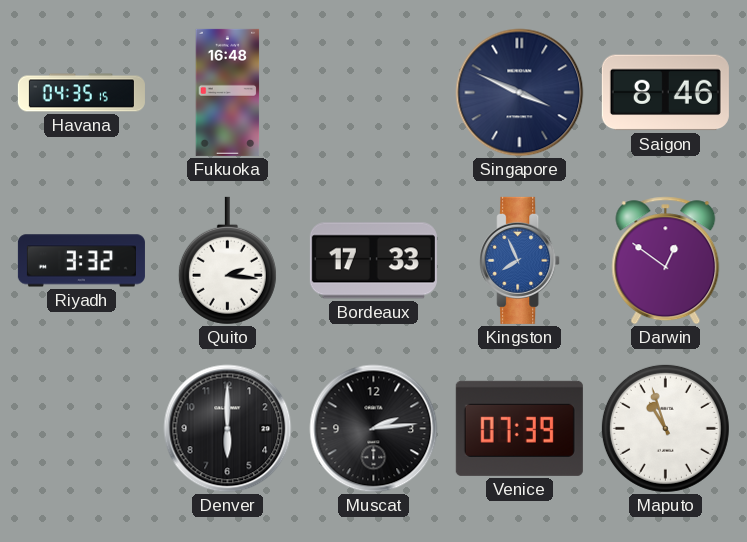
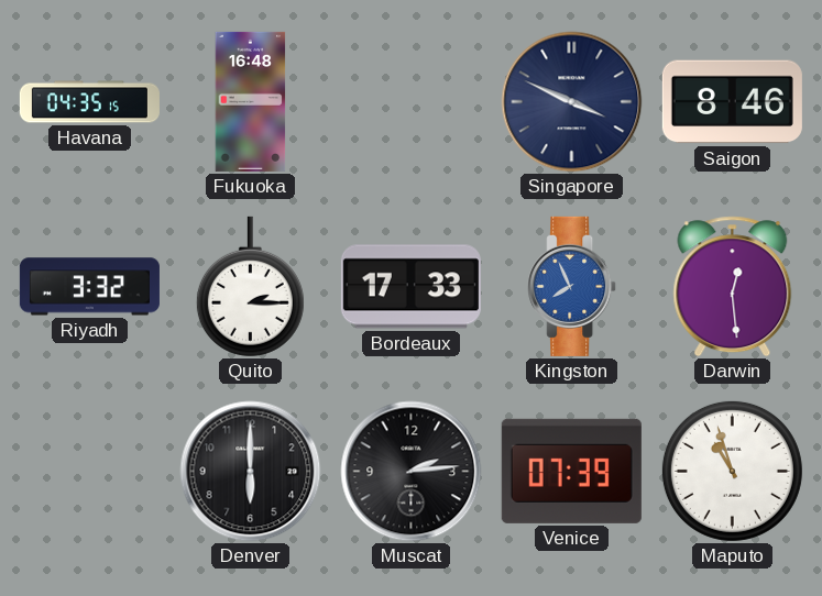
Quito: 2:16 -> 2:15 (250, 287)
Darwin: 12:51 -> 12:29 (733, 287)
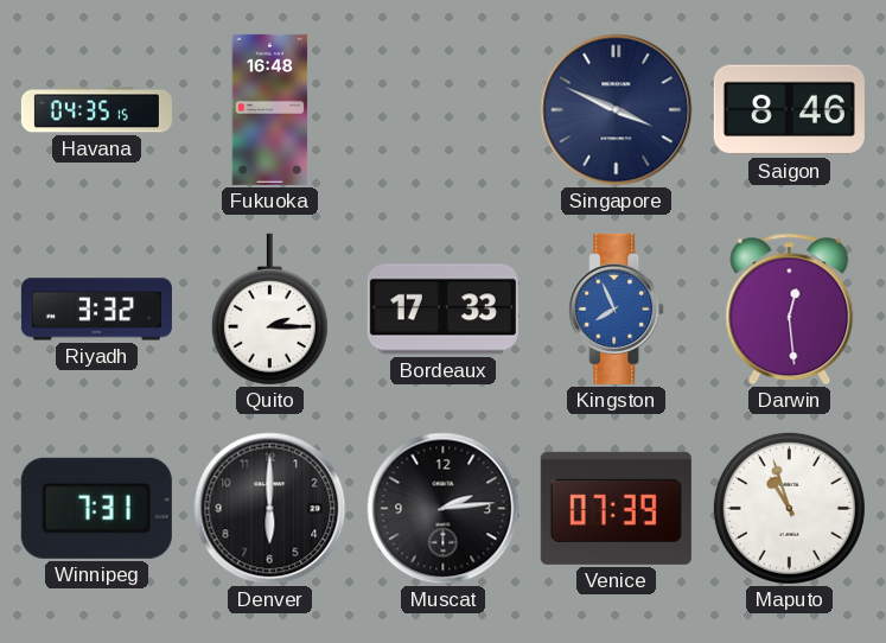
Winnipeg: none -> 7:31 (96, 508)
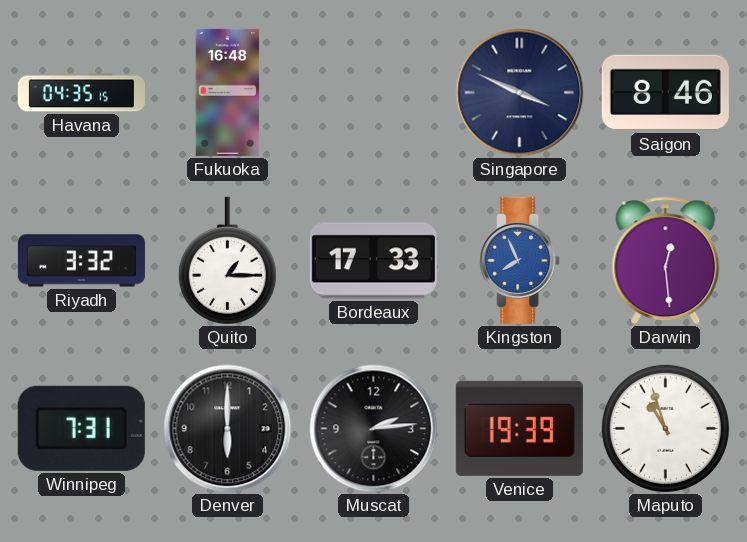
Quito: 2:15 -> 1:15 (227, 261)
Venice: 07:39 -> 19:39 (519, 428)
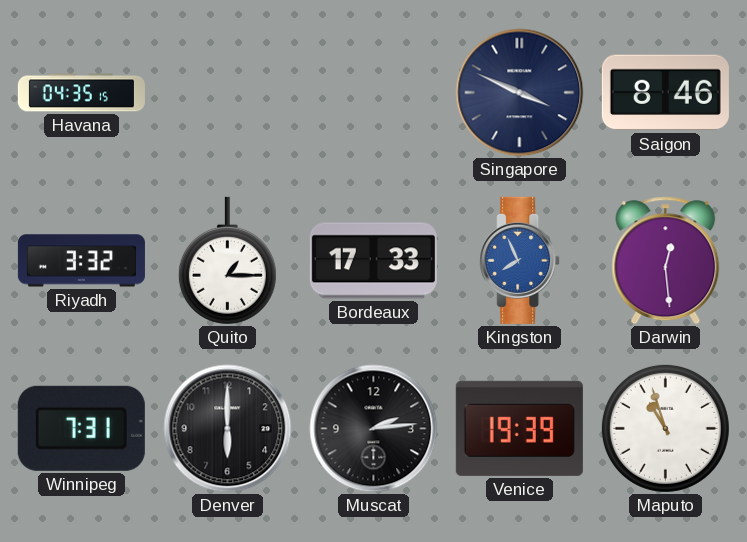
Fukuoka: 16:48 -> none (228, 92)
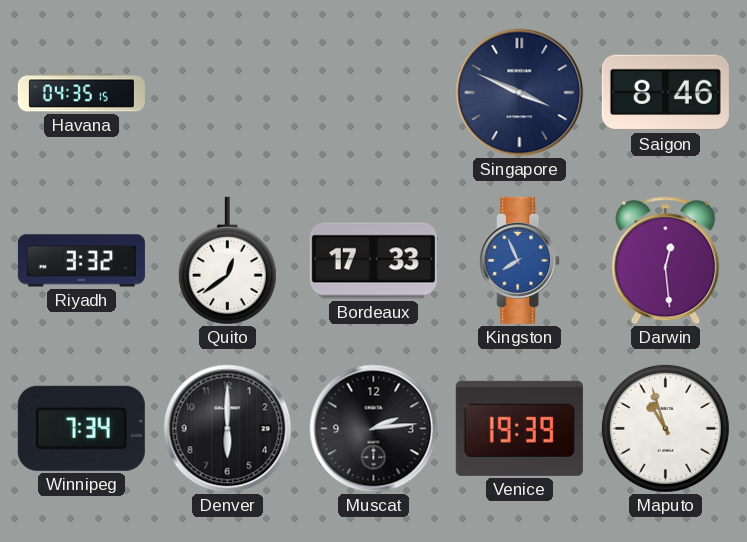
Quito: 1:15 -> 12:39 (227, 261)
Winnipeg: 7:31 -> 7:34 (81, 428)
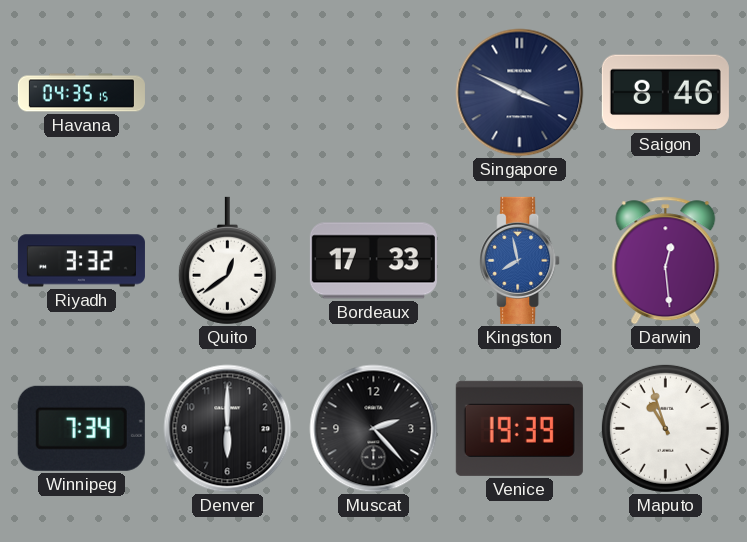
Kingston: 7:56 -> 7:58 (520, 260)
Muscat: 2:14 -> 2:23 (374, 429)
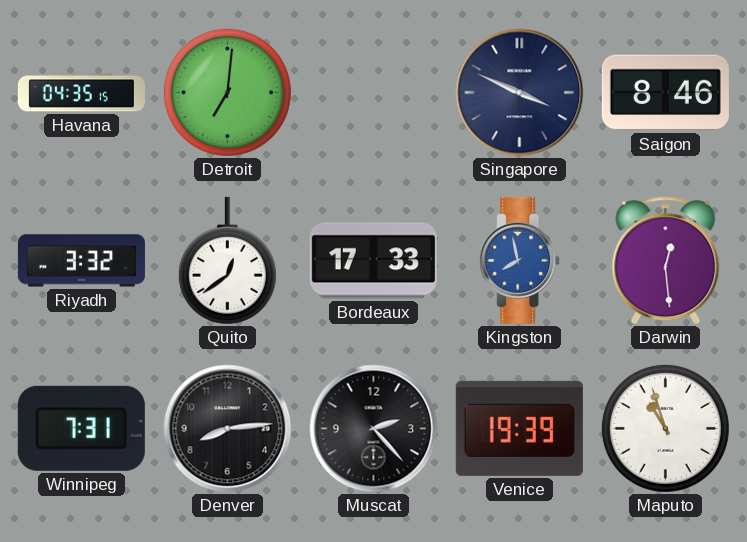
Detroit: none -> 7:01 (227, 92)
Winnipeg: 7:34 -> 7:31 (81, 428)
Denver: 6:00 -> 8:14 (228, 429)
